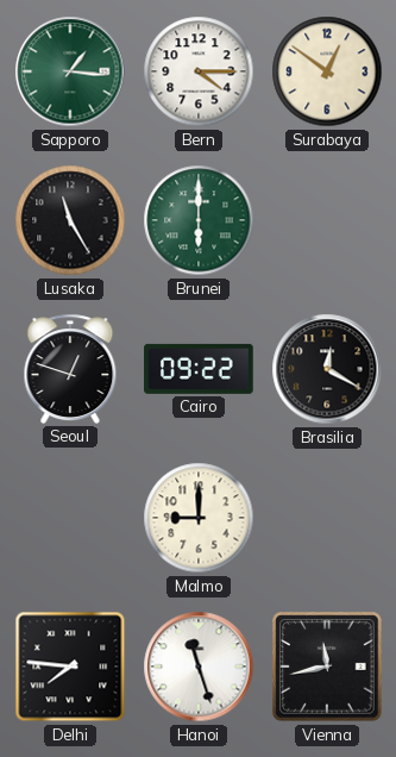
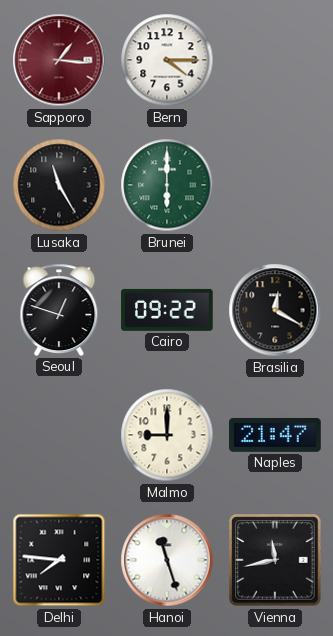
Sapporo dial: green -> burgundy (59, 60)
Surabaya: 12:51 -> none (327, 71)
Naples: none -> 21:47 (275, 435)
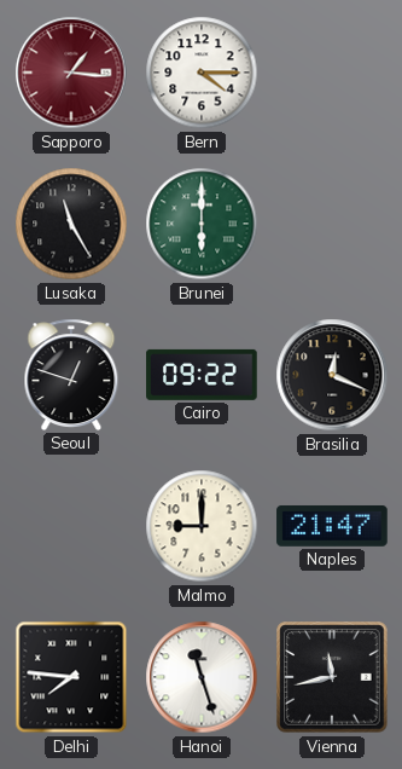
Brasilia: 12:20 -> 12:19 (332, 375)
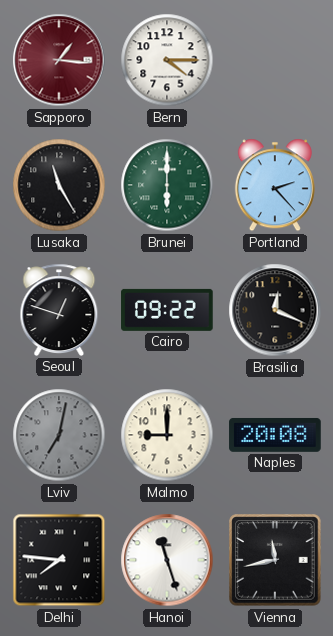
Portland: none -> 2:23 (275, 185)
Lviv: none -> 7:02 (59, 435)
Naples: 21:47 -> 20:08 (275, 435)
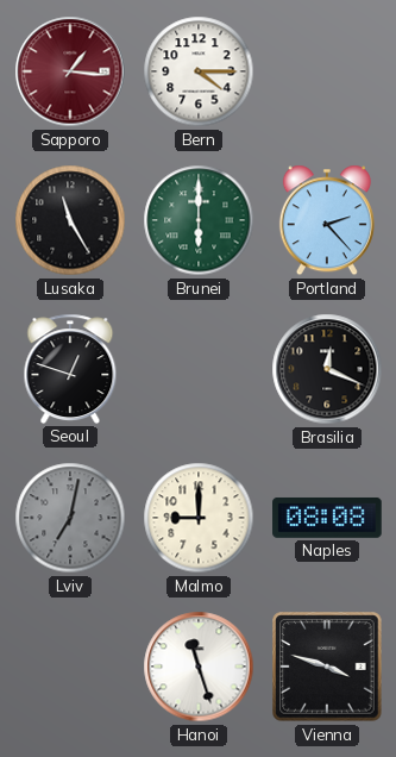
Cairo: 09:22 -> none (167, 310)
Naples: 20:08 -> 08:08 (327, 518)
Delhi: 7:46 -> none (59, 560)
Vienna: 11:43 -> 3:48 (327, 667)
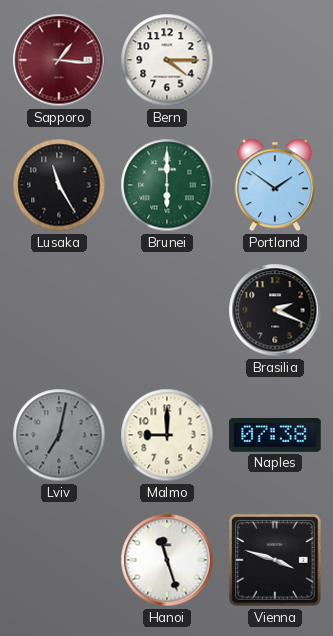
Portland: 2:23 -> 1:51 (275, 185)
Seoul: 12:48 -> none (70, 369)
Brasilia: 12:19 -> 2:19 (275, 310)
Naples: 08:08 -> 07:38 (275, 435)
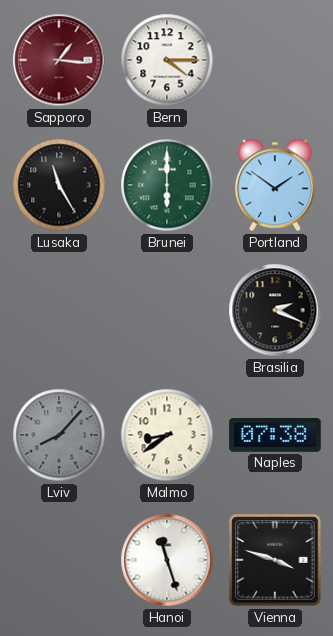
Lviv: 7:02 -> 8:07 (59, 435)
Malmo: 9:00 -> 8:39 (167, 435)
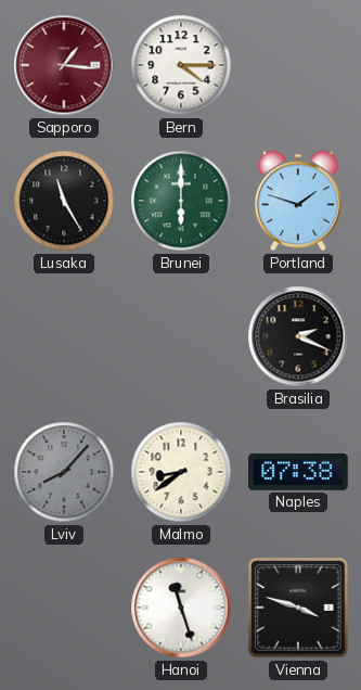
Portland: 1:51 -> 1:48 (298, 201)
